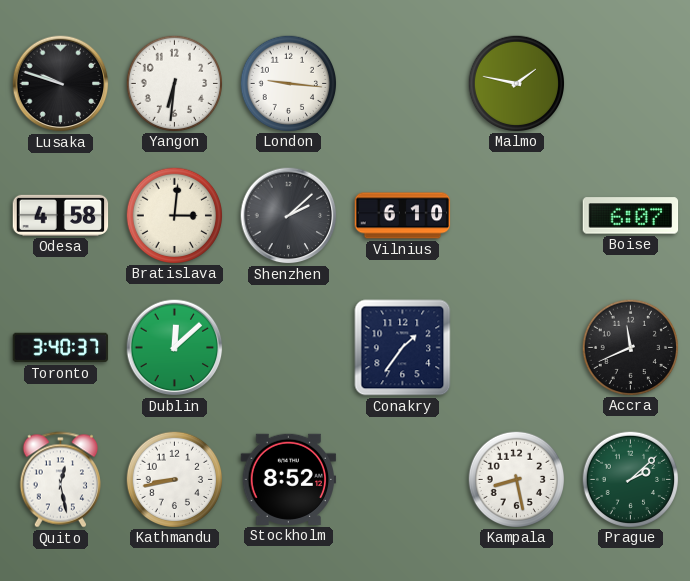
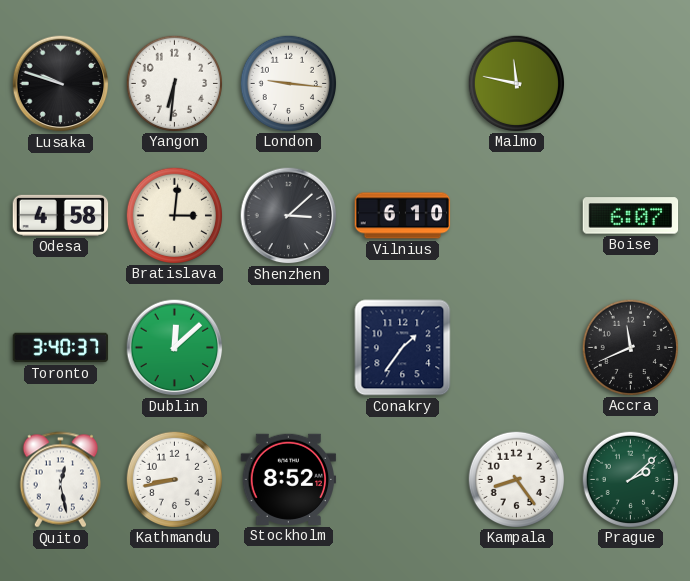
Malmo: 1:47 -> 11:47 (516, 83)
Shenzhen: 2:08 -> 3:08 (289, 216)
Kampala: 8:28 -> 8:24 (516, 479)
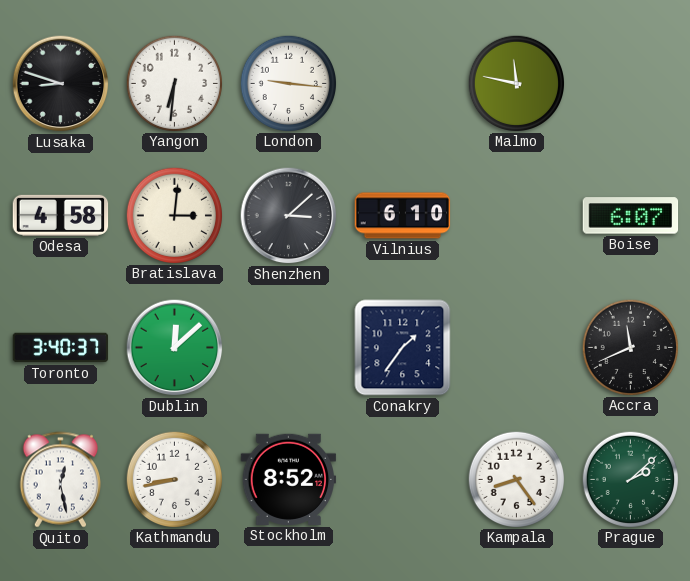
Lusaka: 9:48 -> 8:48 (61, 84)
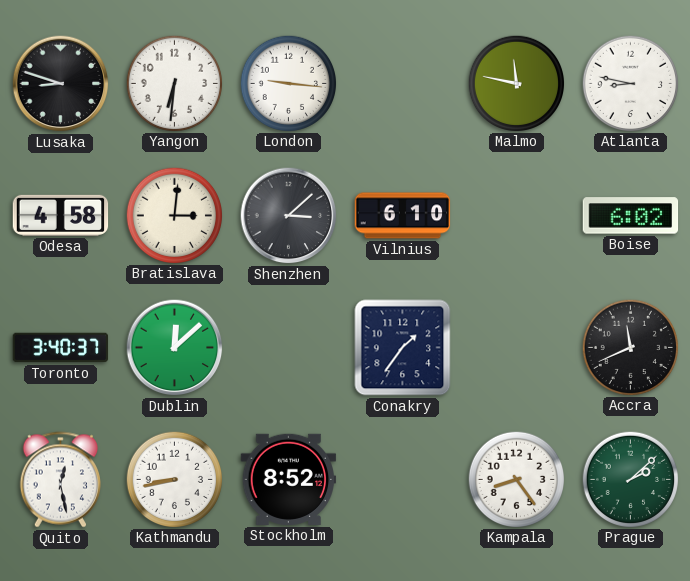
Atlanta: none -> 8:47 (630, 83)
Boise: 6:07 -> 6:02 (631, 216)
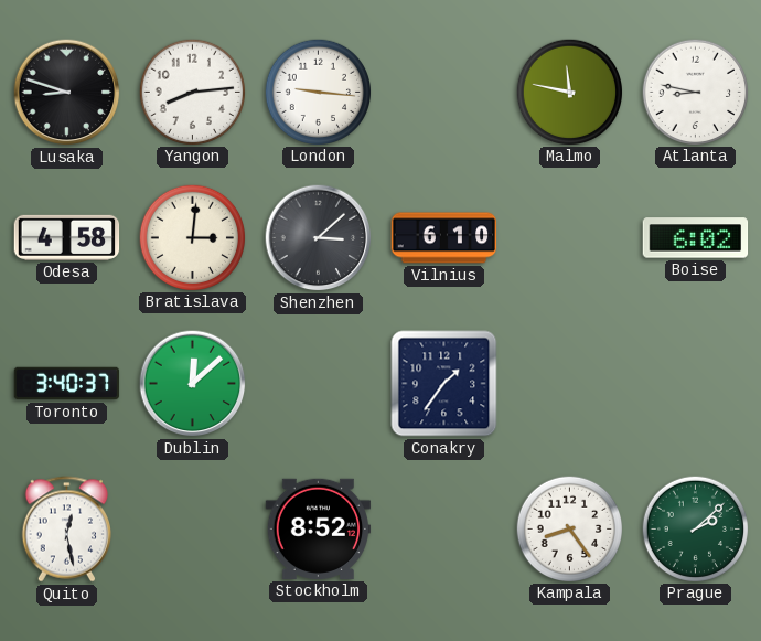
Yangon: 6:31 -> 8:14 (192, 92)
Accra: 11:41 -> none (630, 347)
Kathmandu: 8:43 -> none (174, 479)
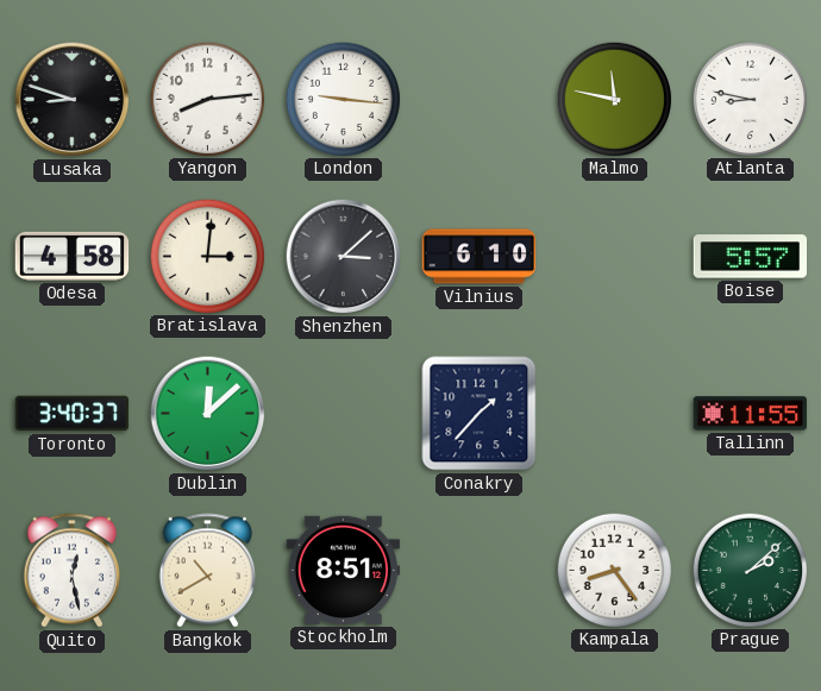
Boise: 6:02 -> 5:57 (751, 257)
Conakry: 1:36 -> 1:37 (480, 414)
Tallinn: none -> 11:55 (751, 414)
Bangkok: none -> 10:40 (207, 571)
Stockholm: 8:52 -> 8:51 (344, 570)
